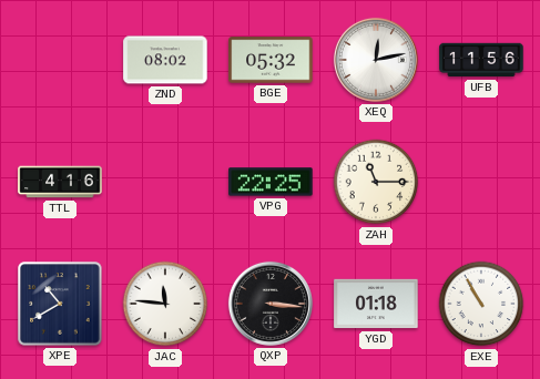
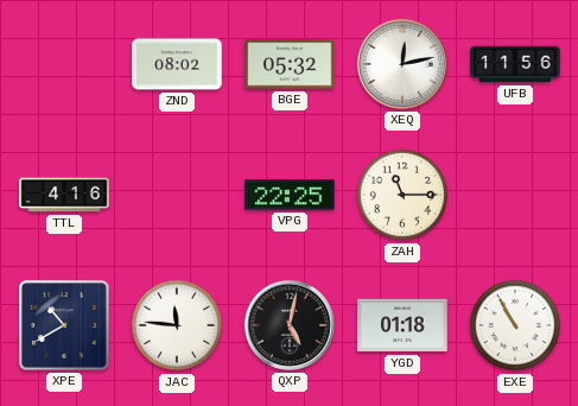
QXP: 3:16 -> 5:02 (290, 325)
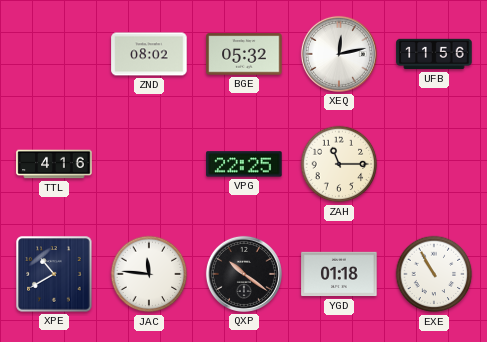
QXP: 5:02 -> 10:21 (244, 274)
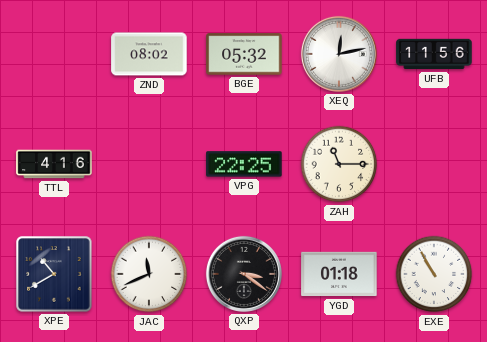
JAC: 11:46 -> 11:41 (149, 274)
QXP: 10:21 -> 3:21 (244, 274)
